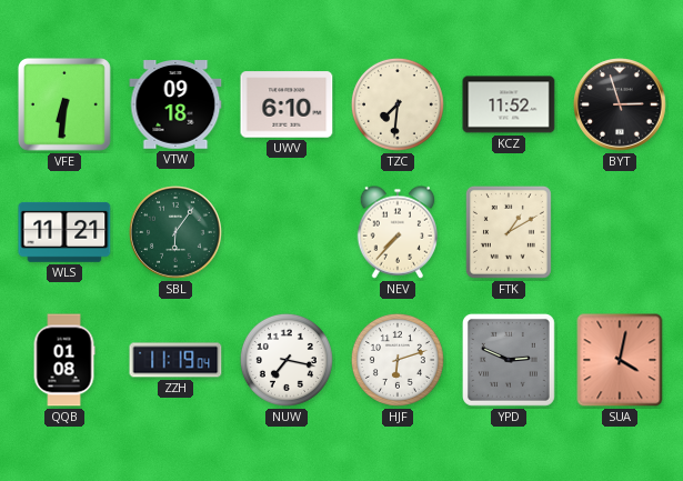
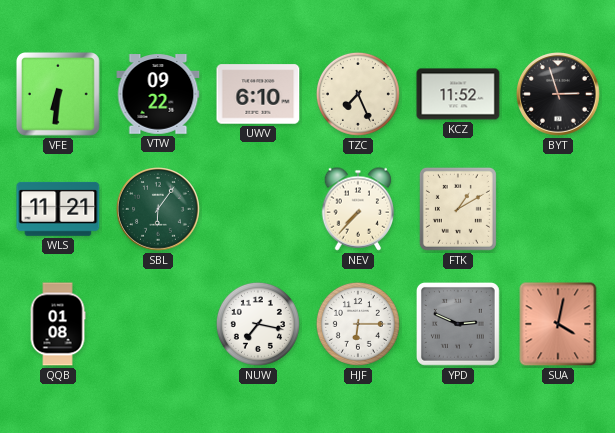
VTW: 09:18 -> 09:22 (158, 94)
TZC: 7:31 -> 7:26 (358, 94)
ZZH: 11:19 -> none (175, 360)
HJF: 6:12 -> 6:15 (358, 324)
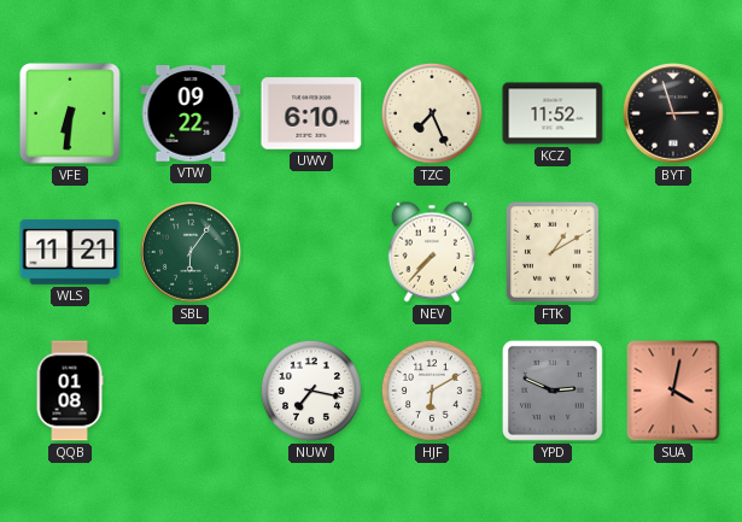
HJF: 6:15 -> 6:10 (432, 391)
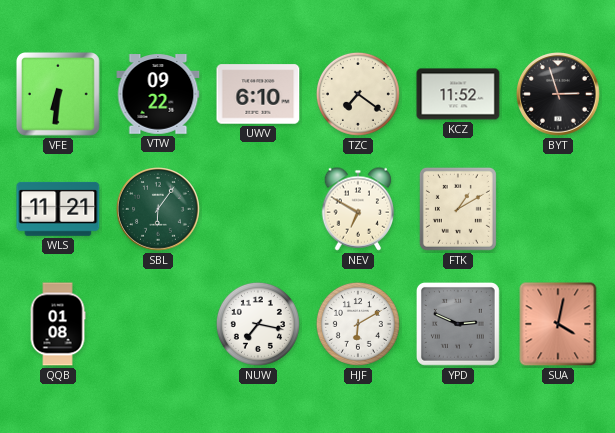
TZC: 7:26 -> 7:21 (358, 94)
NEV: 7:37 -> 6:50 (358, 209)
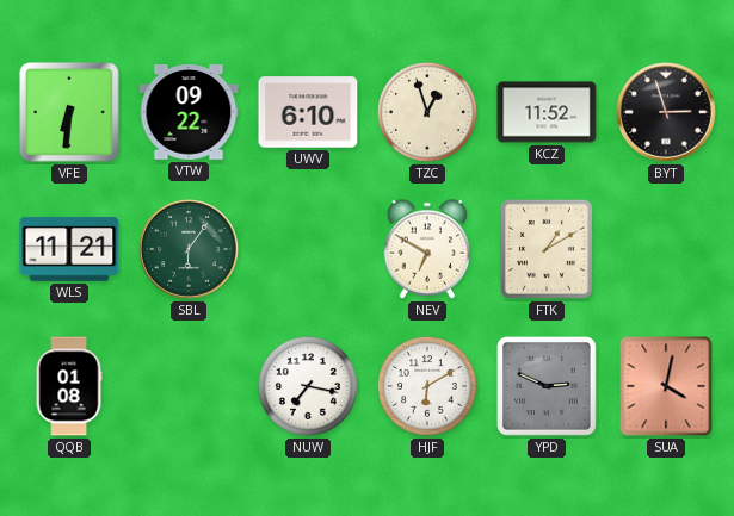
TZC: 7:21 -> 12:57 (427, 112)
